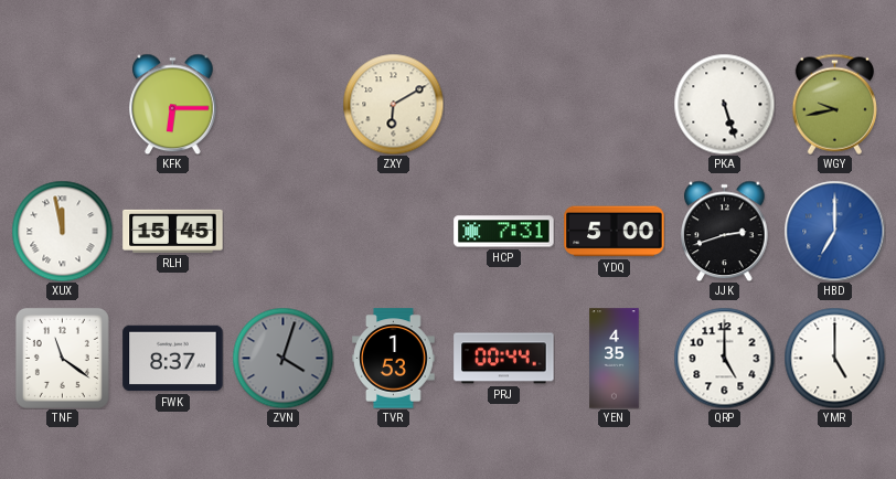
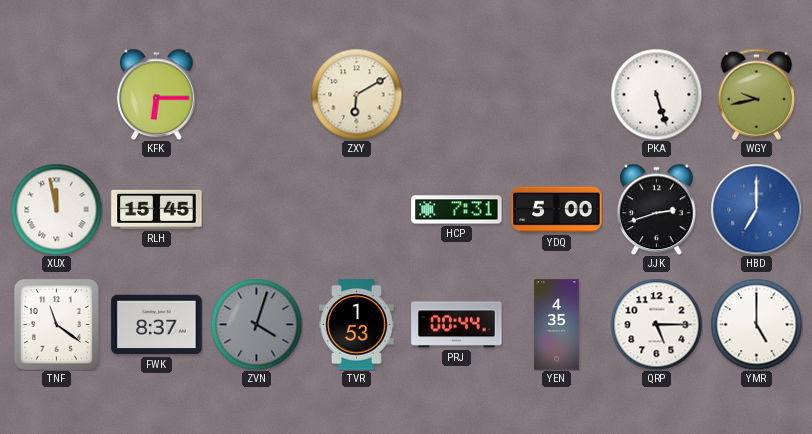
QRP: 5:00 -> 5:15 (656, 324)
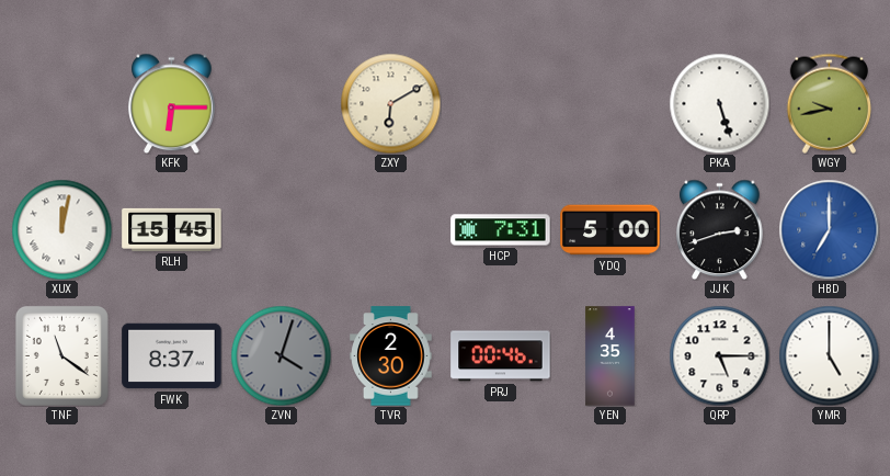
XUX: 11:58 -> 12:02 (61, 229)
TVR: 1:53 -> 2:30 (391, 356)
PRJ: 00:44 -> 00:46 (501, 356)
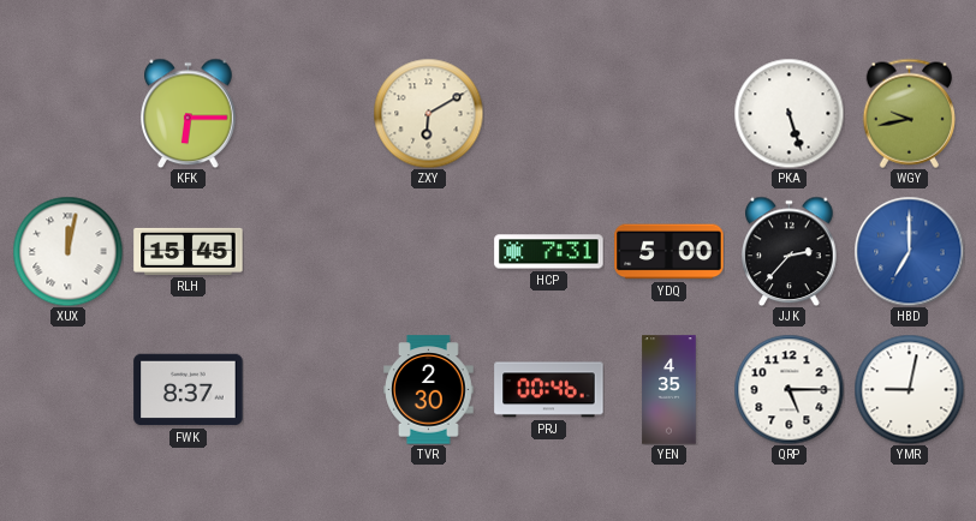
JJK: 2:42 -> 2:37 (790, 251)
TNF: 11:21 -> none (61, 355)
ZVN: 4:03 -> none (281, 355)
YMR: 5:00 -> 9:02 (909, 389)
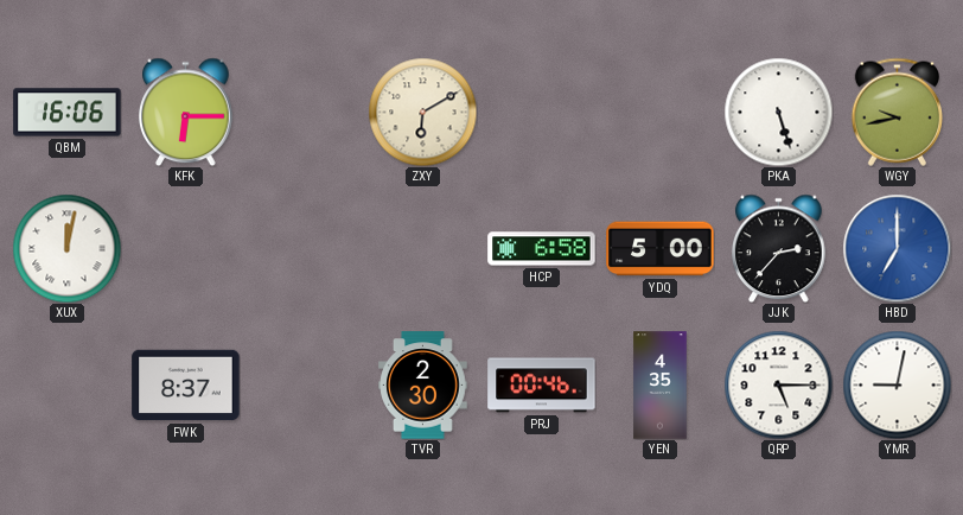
QBM: none -> 16:06 (68, 113)
RLH: 15:45 -> none (189, 251)
HCP: 7:31 -> 6:58 (542, 249)
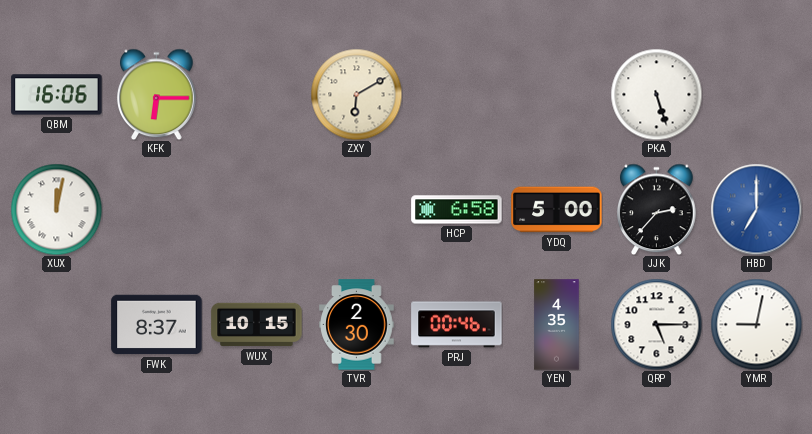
WGY: 9:43 -> none (897, 112)
WUX: none -> 10:15 (257, 325)
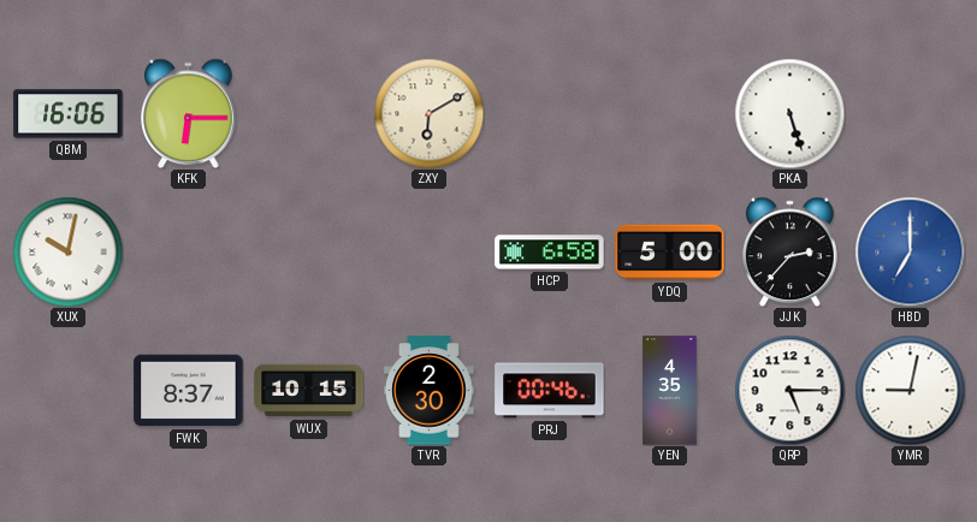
XUX: 12:02 -> 10:02 (67, 251)
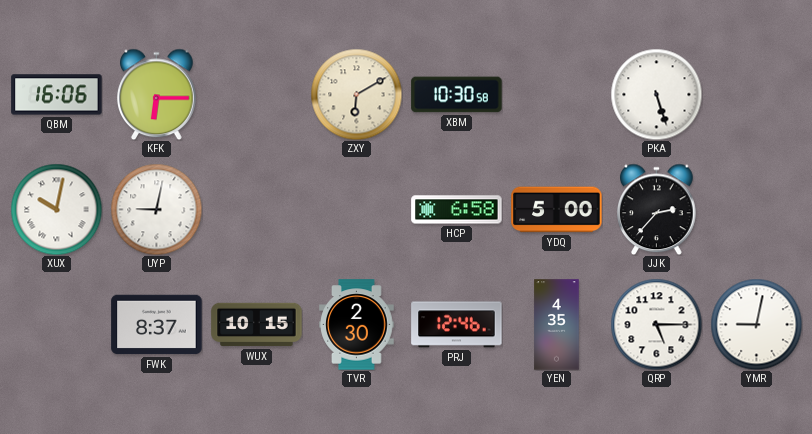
XBM: none -> 10:30 (457, 95)
UYP: none -> 9:02 (156, 209)
HBD: 7:00 -> none (910, 251)
PRJ: 00:46 -> 12:46 (457, 325)
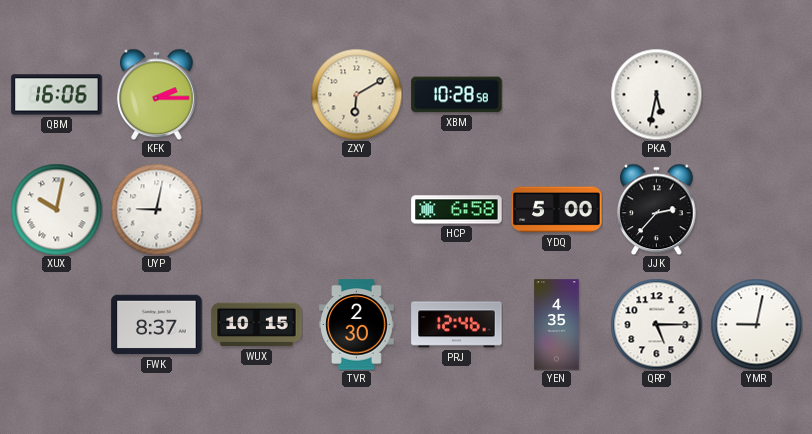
KFK: 6:15 -> 2:15 (157, 94)
XBM: 10:30 -> 10:28 (457, 95)
PKA: 5:27 -> 5:32 (656, 94)
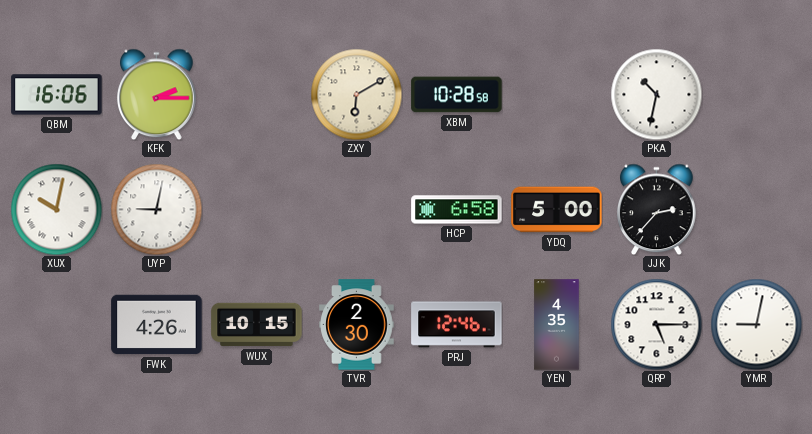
PKA: 5:32 -> 10:32 (656, 94)
FWK: 8:37 -> 4:26 (157, 325)
